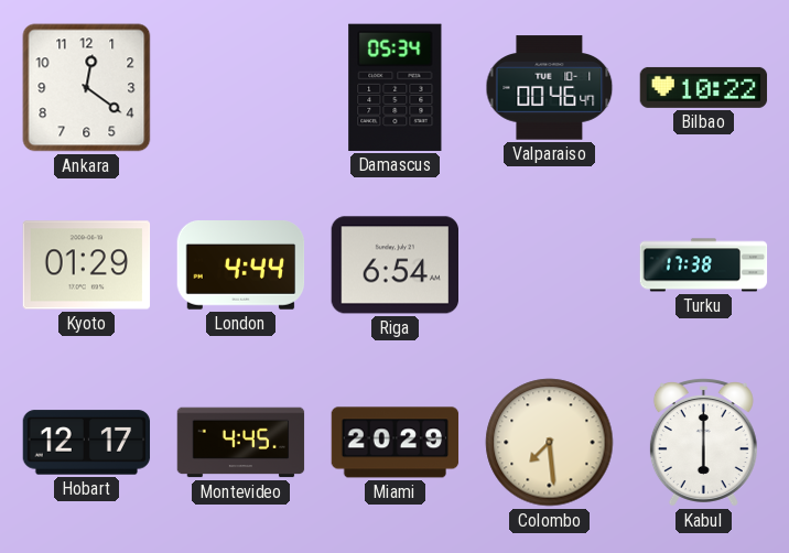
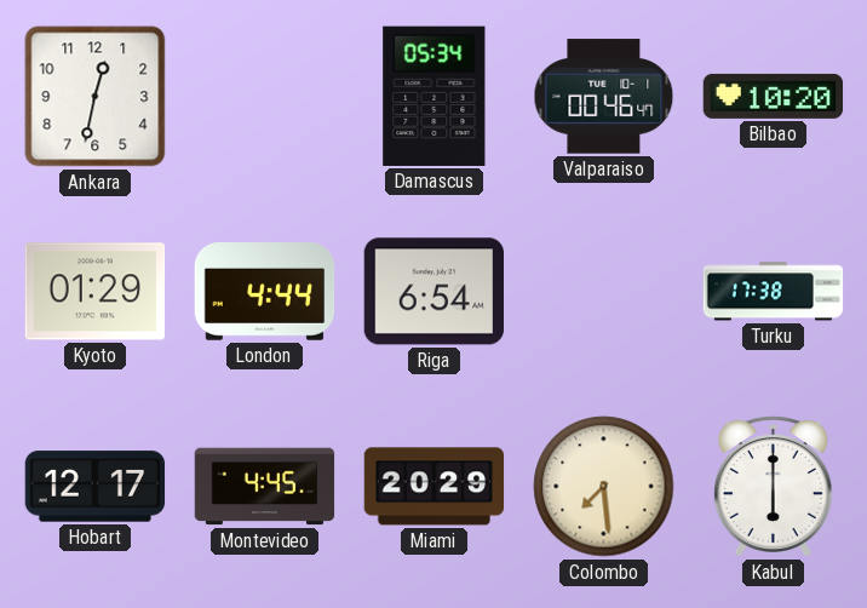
Ankara: 12:21 -> 12:32 (96, 97)
Bilbao: 10:22 -> 10:20 (774, 96)
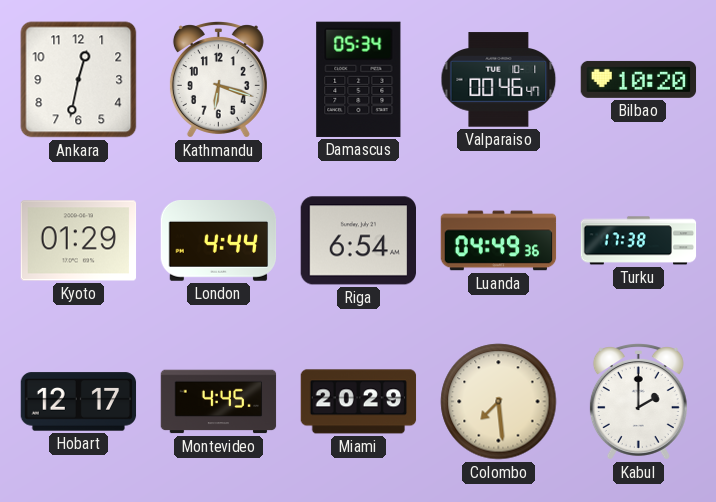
Kathmandu: none -> 6:18 (218, 80)
Luanda: none -> 04:49 (499, 241)
Kabul: 6:00 -> 2:00 (638, 402)
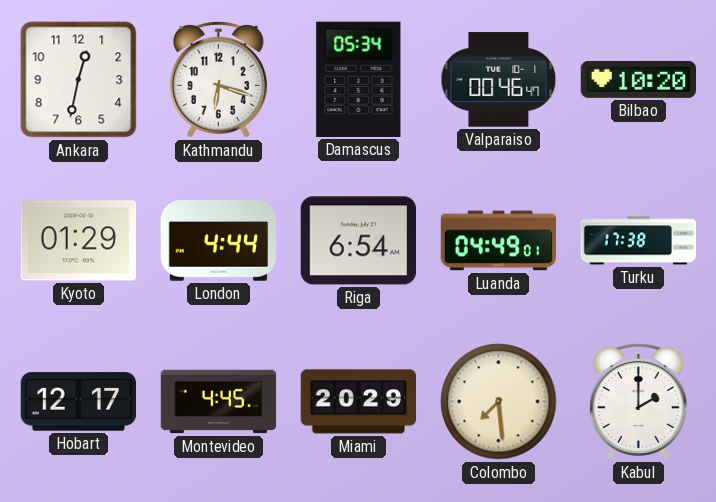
Luanda: 04:49:36 -> 04:49:01 (499, 241)
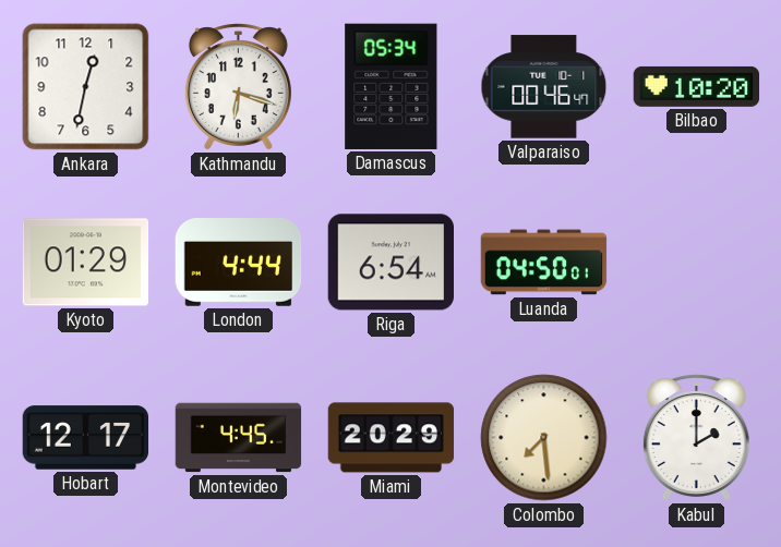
Luanda: 04:49 -> 04:50 (544, 263)
Turku: 17:38 -> none (639, 241)
